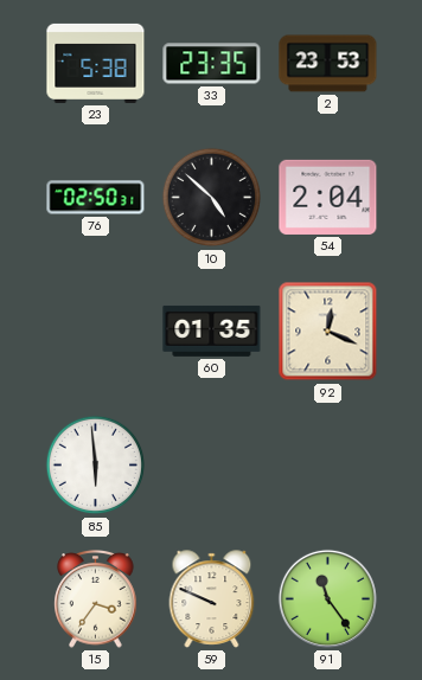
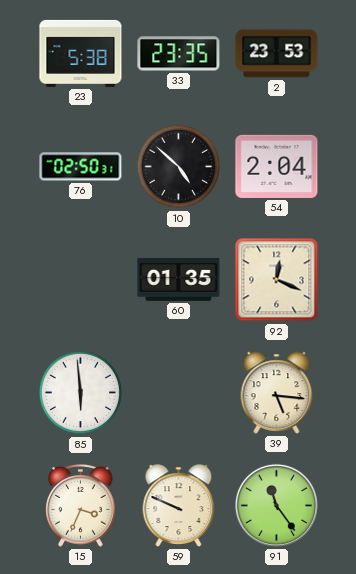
39: none -> 5:16 (277, 393)
15: 3:36 -> 3:34 (81, 506)
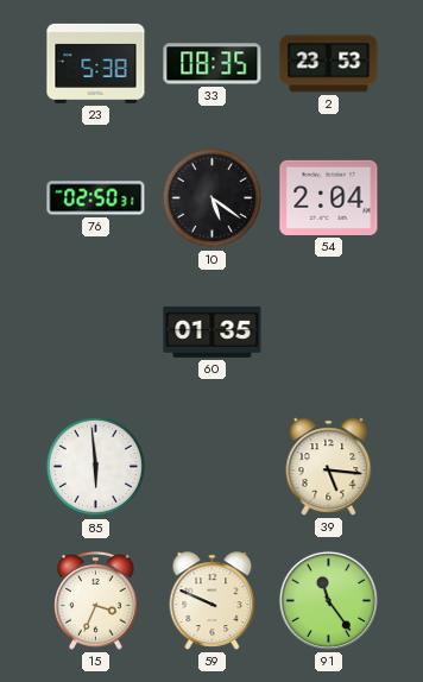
33: 23:35 -> 08:35 (213, 64)
10: 4:52 -> 5:21 (213, 198)
92: 12:19 -> none (277, 280)
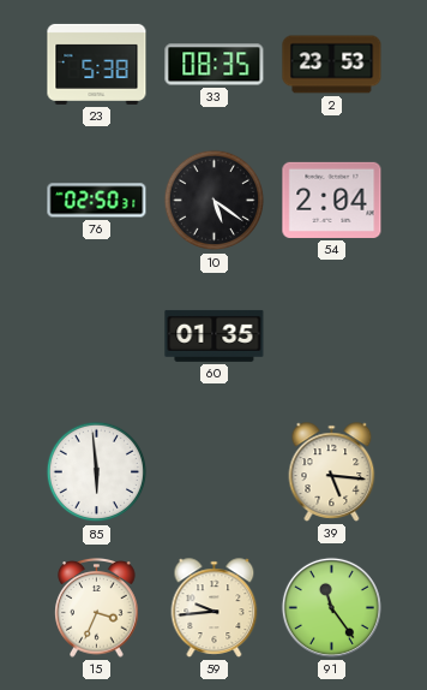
59: 9:49 -> 9:44 (215, 608)
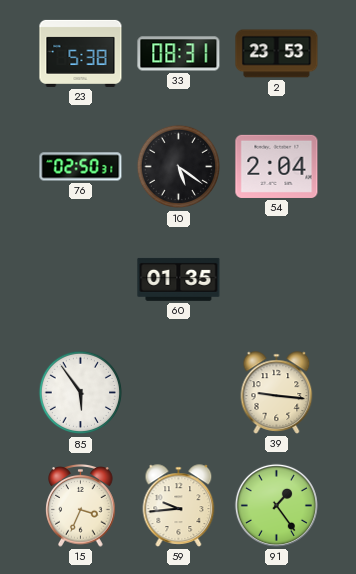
33: 08:35 -> 08:31 (179, 54)
85: 5:59 -> 5:54 (81, 393)
39: 5:16 -> 9:16 (277, 393)
91: 11:24 -> 1:24 (276, 505)
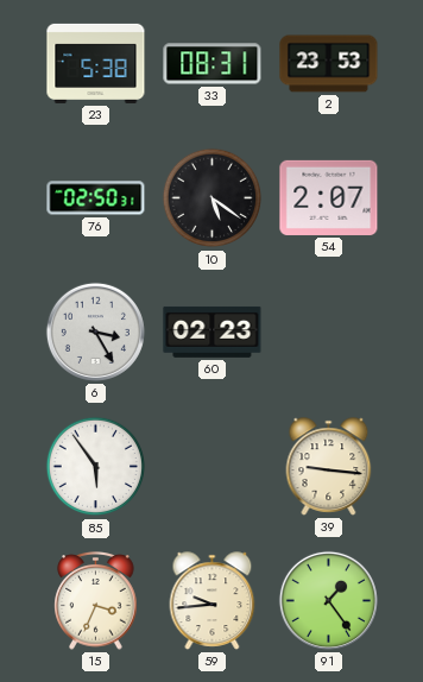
54: 2:04 -> 2:07 (329, 197)
6: none -> 3:25 (95, 331)
60: 01:35 -> 02:23 (213, 331)
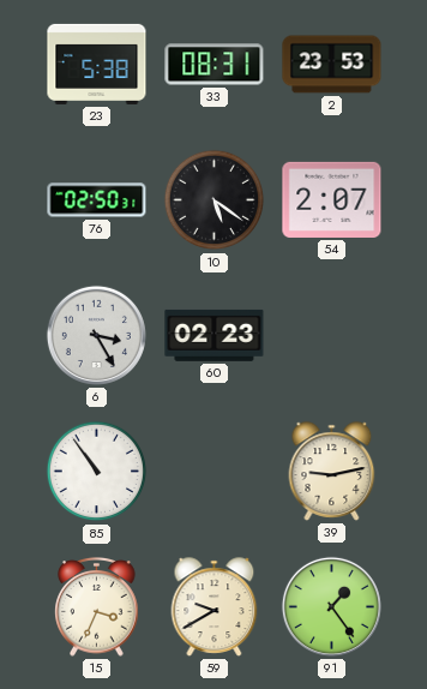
85: 5:54 -> 10:54 (97, 472)
39: 9:16 -> 9:13 (332, 472)
59: 9:44 -> 9:40 (215, 607)
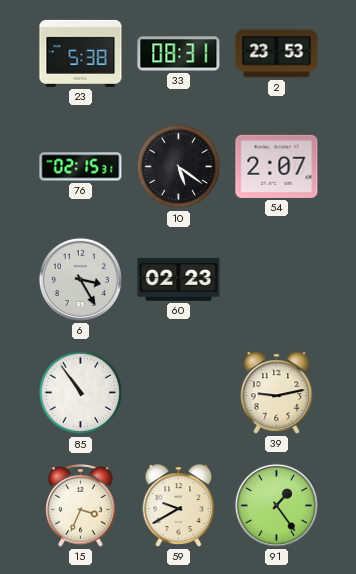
76: 02:50 -> 02:15 (81, 167)
